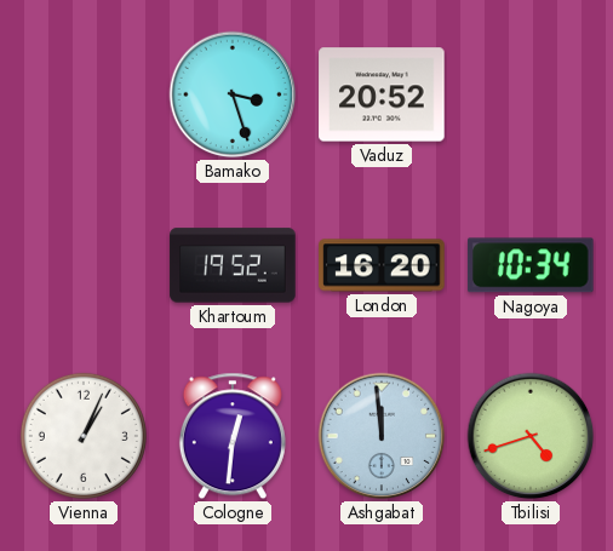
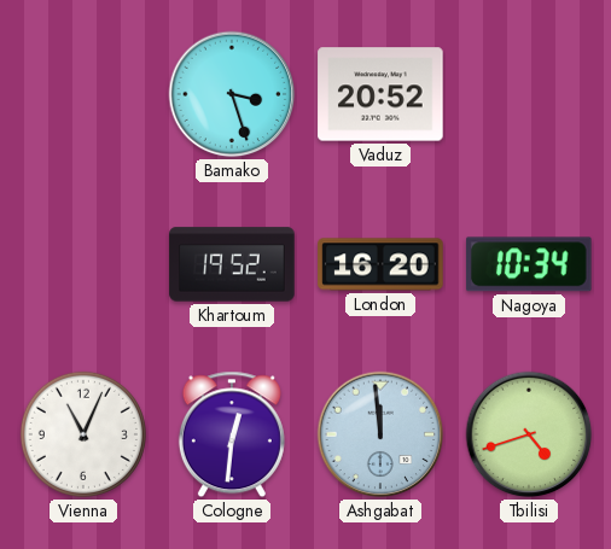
Vienna: 1:04 -> 11:04 (83, 434)
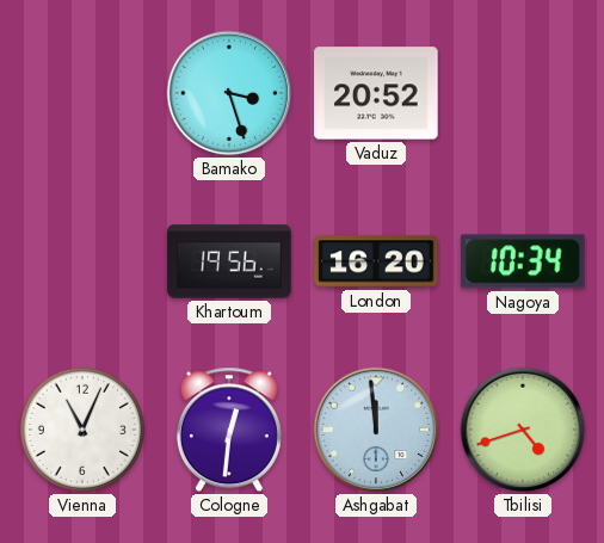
Khartoum: 19:52 -> 19:56 (229, 261)
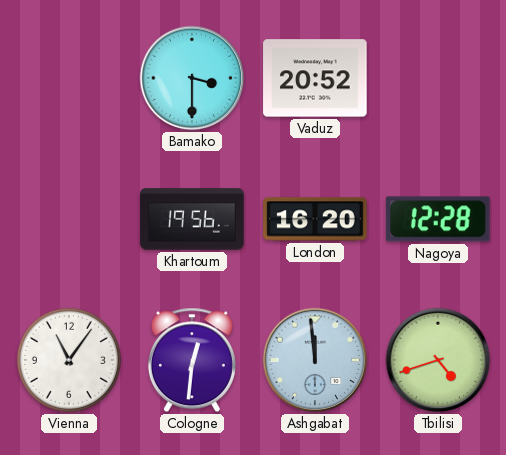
Bamako: 3:27 -> 3:30 (192, 78)
Nagoya: 10:34 -> 12:28 (438, 219)
Vienna: 11:04 -> 11:06 (69, 360)
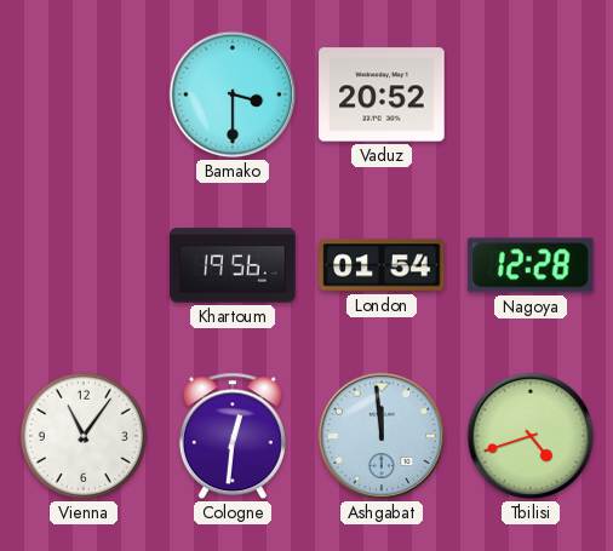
London: 16:20 -> 01:54 (382, 265)
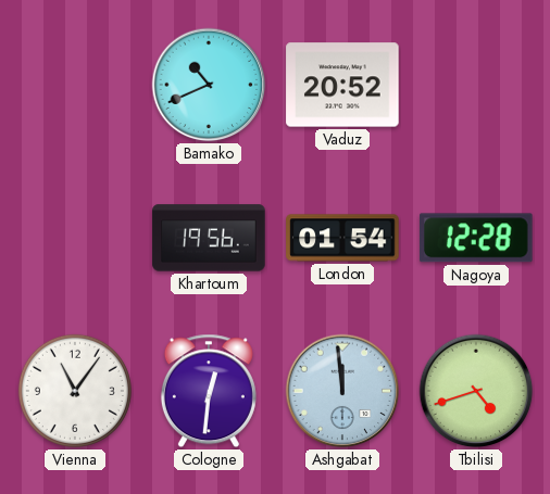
Bamako: 3:30 -> 10:41 (209, 85)
